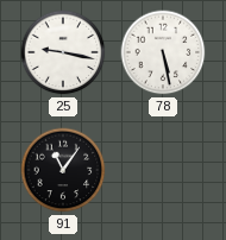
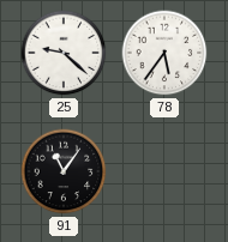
25: 9:17 -> 9:22 (64, 53)
78: 5:28 -> 5:36 (164, 53)
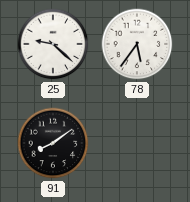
91: 11:06 -> 8:09 (53, 143)
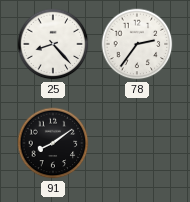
25: 9:22 -> 8:23 (53, 44)
78: 5:36 -> 2:36 (137, 44)
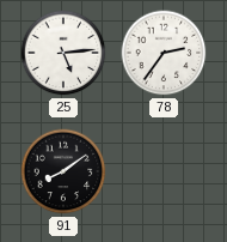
25: 8:23 -> 5:14 (63, 53)
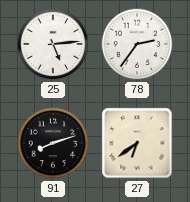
91: 8:09 -> 8:12 (53, 143)
27: none -> 6:39 (137, 143)
